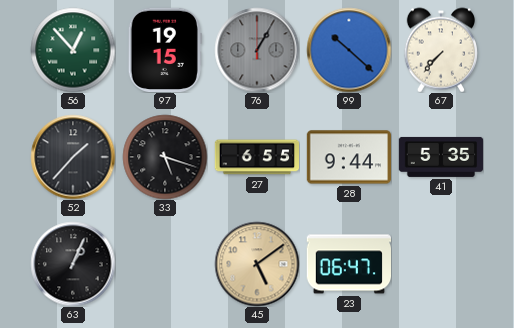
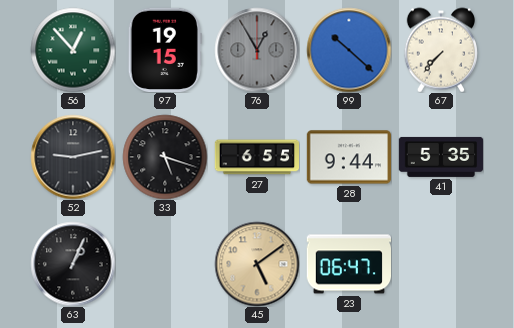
76: 1:05 -> 12:55 (257, 50)
52: 1:37 -> 9:13 (73, 157)
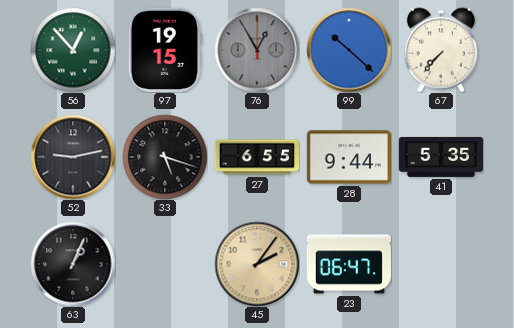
45: 5:09 -> 2:06 (257, 264)
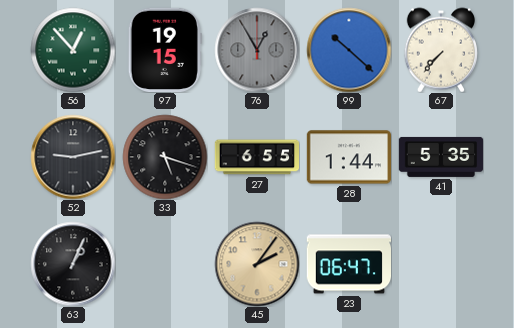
28: 9:44 -> 1:44 (348, 157)
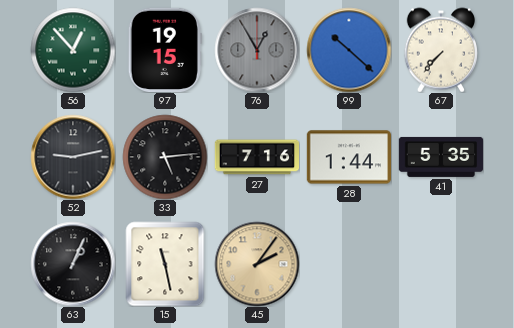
33: 5:18 -> 5:14 (165, 157)
27: 6:55 -> 7:16 (256, 157)
15: none -> 11:28 (165, 264)
23: 06:47 -> none (348, 264)
